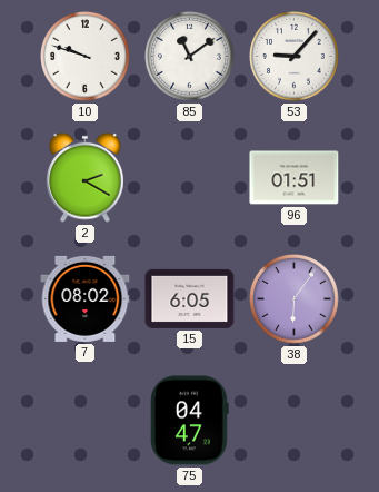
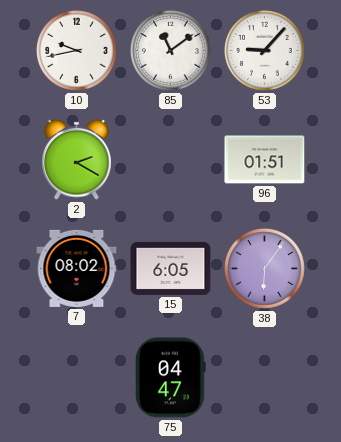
10: 9:48 -> 9:43 (77, 51)
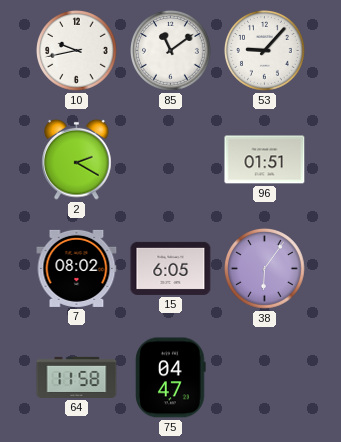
64: none -> 11:58 (77, 377)
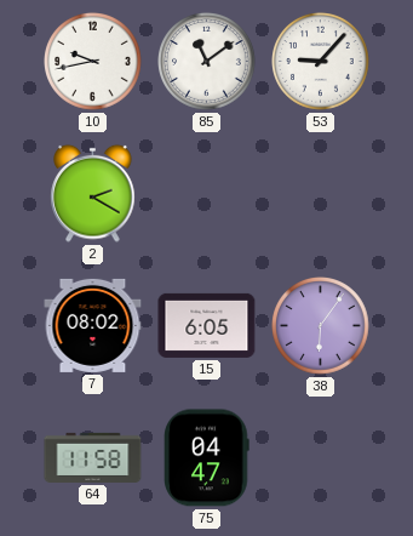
96: 01:51 -> none (265, 160)
